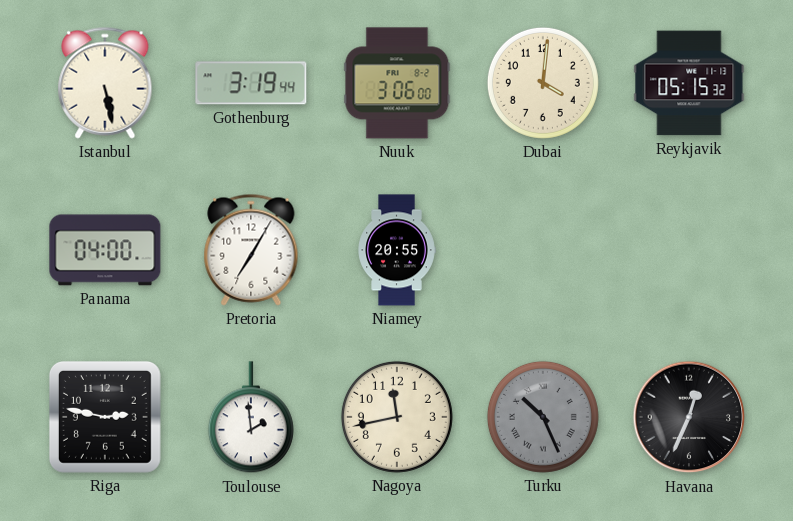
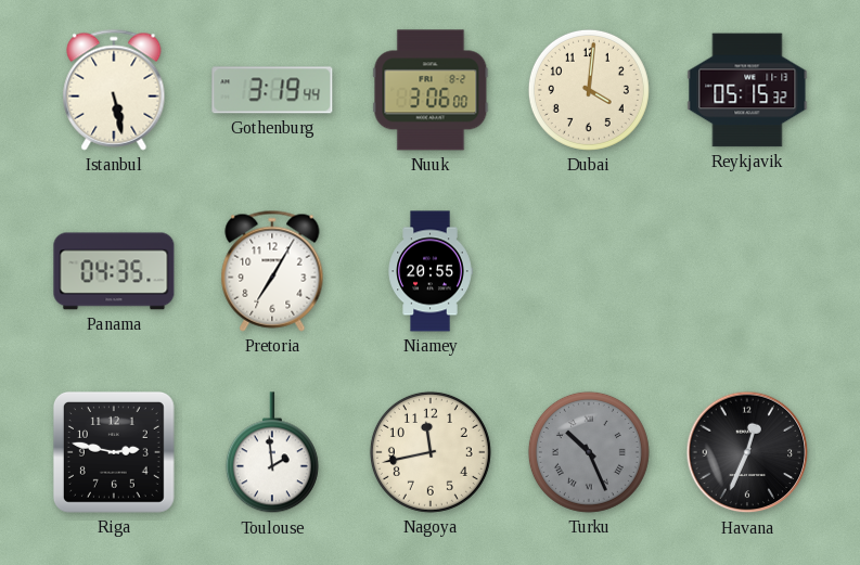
Panama: 04:00 -> 04:35 (114, 271)
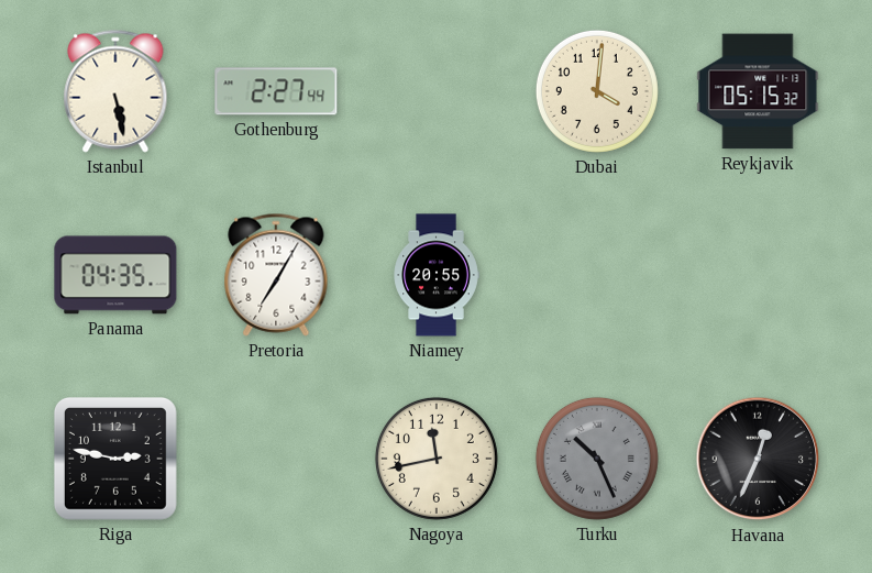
Gothenburg: 3:19 -> 2:27 (276, 91)
Nuuk: 3:06 -> none (431, 90)
Toulouse: 1:59 -> none (272, 453)
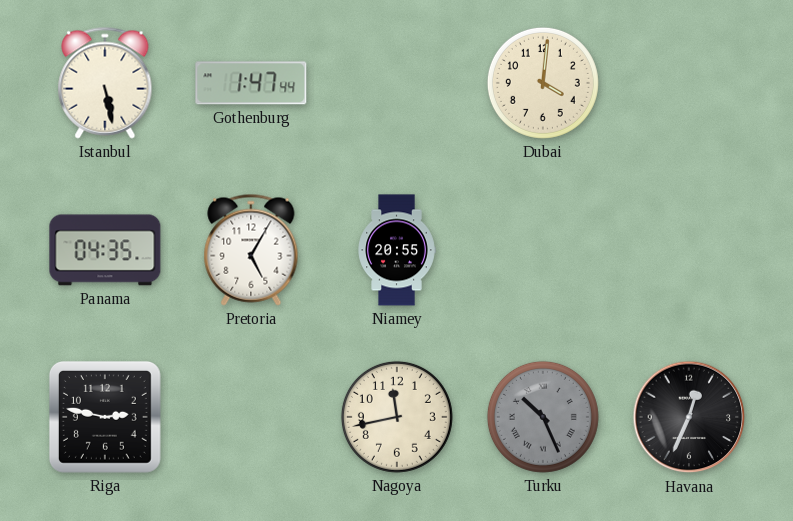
Gothenburg: 2:27 -> 1:47 (251, 83)
Reykjavik: 05:15 -> none (758, 91)
Pretoria: 7:05 -> 5:05 (251, 250)
